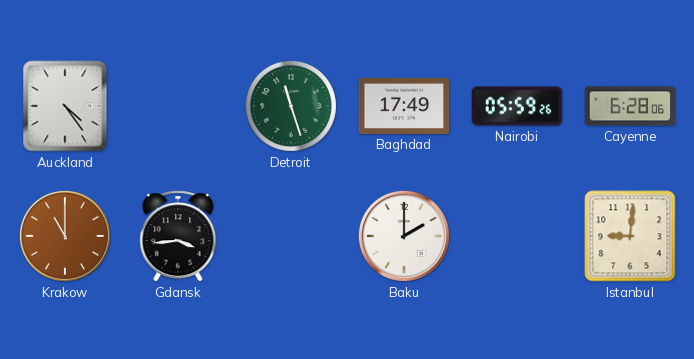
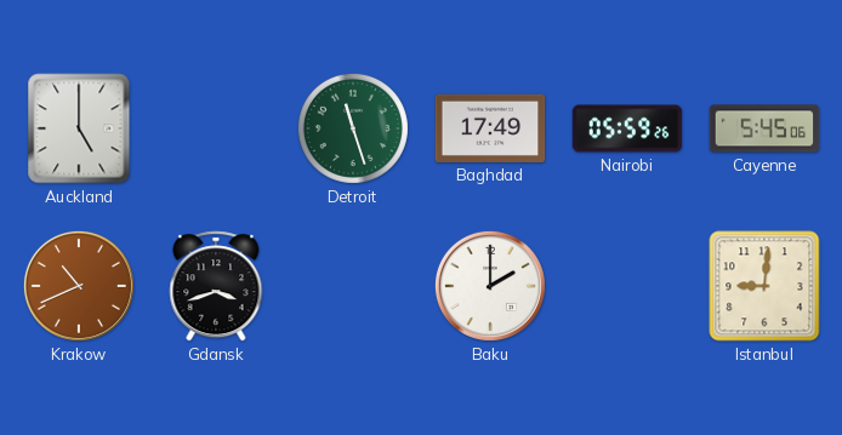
Auckland: 4:24 -> 5:00 (79, 128)
Cayenne: 6:28 -> 5:45 (764, 128)
Krakow: 11:00 -> 10:41 (79, 286)
Gdansk: 3:44 -> 3:42 (216, 286)
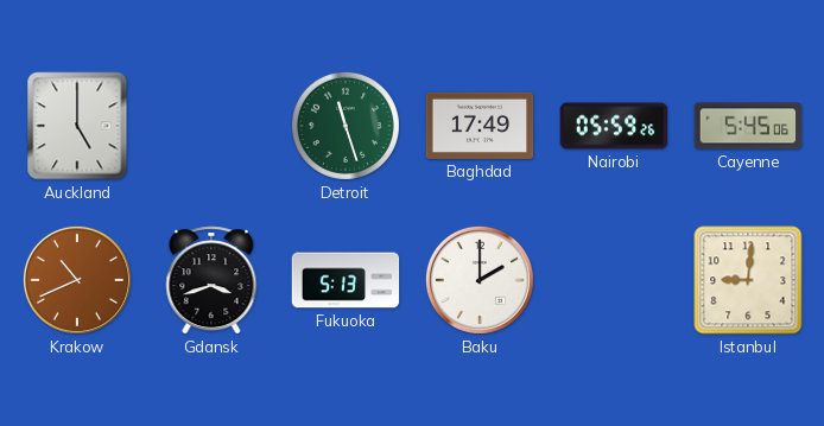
Fukuoka: none -> 5:13 (346, 280)
